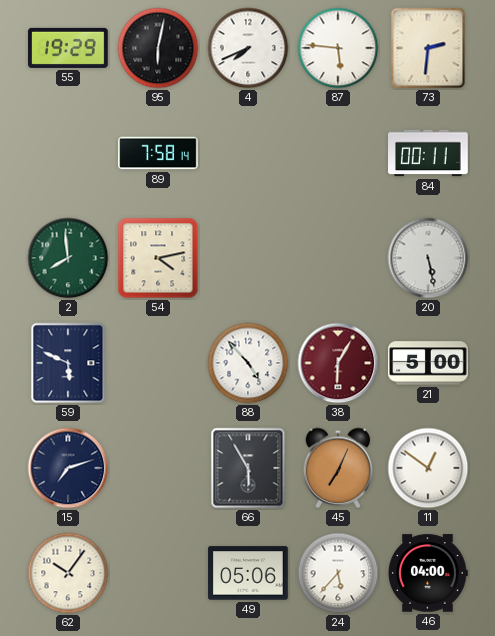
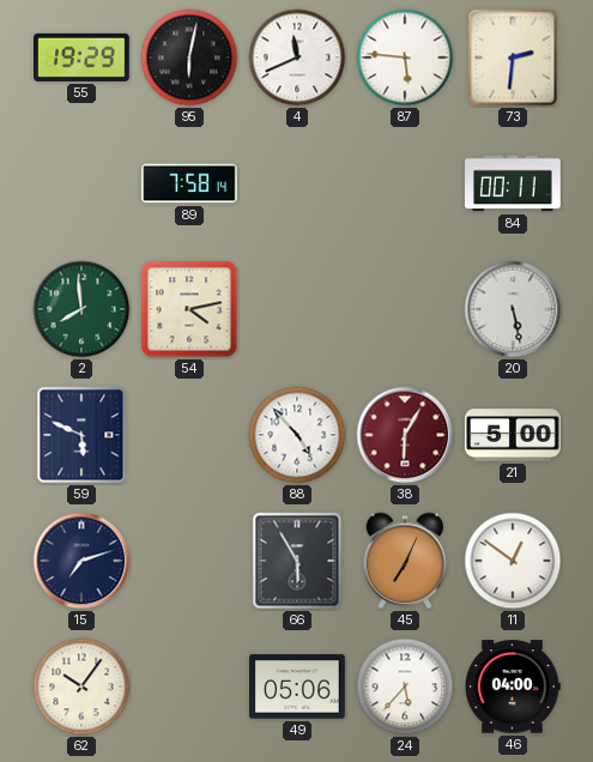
4: 7:41 -> 11:41 (297, 58)
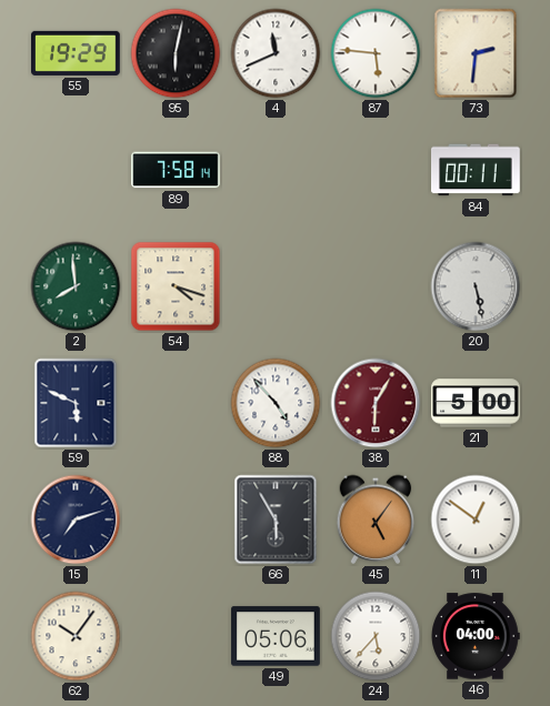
54: 4:13 -> 4:18 (176, 286)
45: 7:04 -> 5:06 (376, 520)
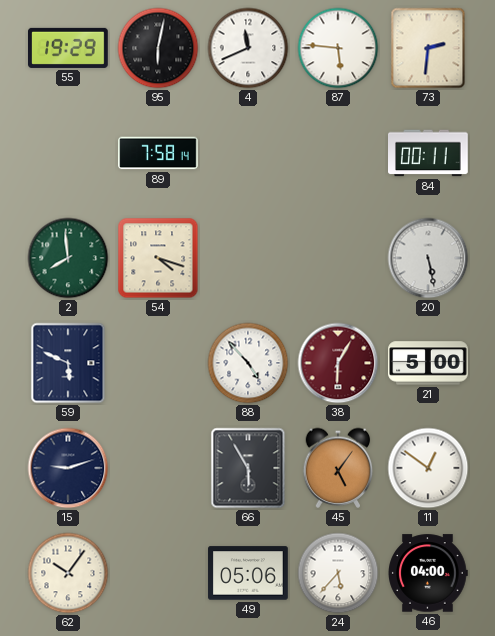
15: 7:12 -> 9:12 (68, 468)
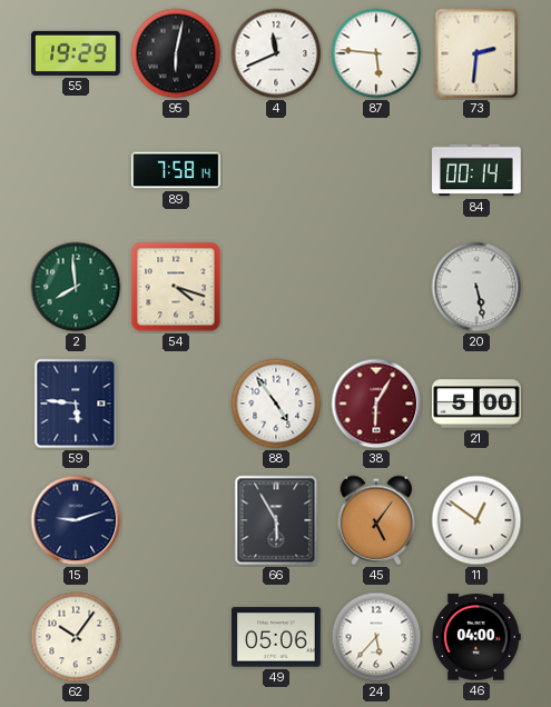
84: 00:11 -> 00:14 (476, 170)
59: 5:49 -> 5:46 (76, 404)
88: 4:53 -> 4:54 (276, 404)
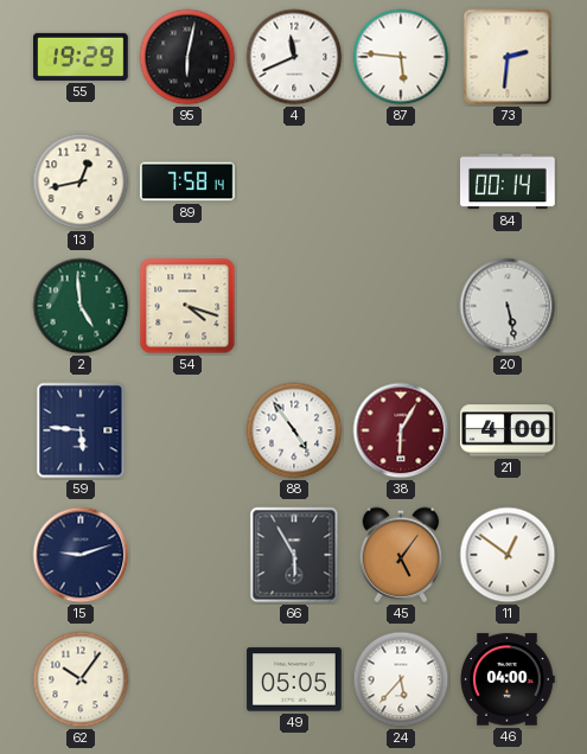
13: none -> 12:43 (81, 181)
2: 7:59 -> 4:59 (81, 306)
21: 5:00 -> 4:00 (508, 430)
49: 05:06 -> 05:05 (294, 679)
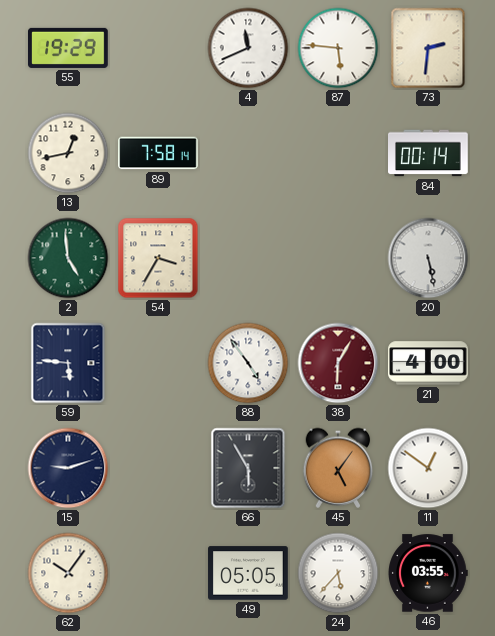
95: 6:02 -> none (187, 57)
54: 4:18 -> 3:35 (158, 258)
46: 04:00 -> 03:55 (428, 573)
